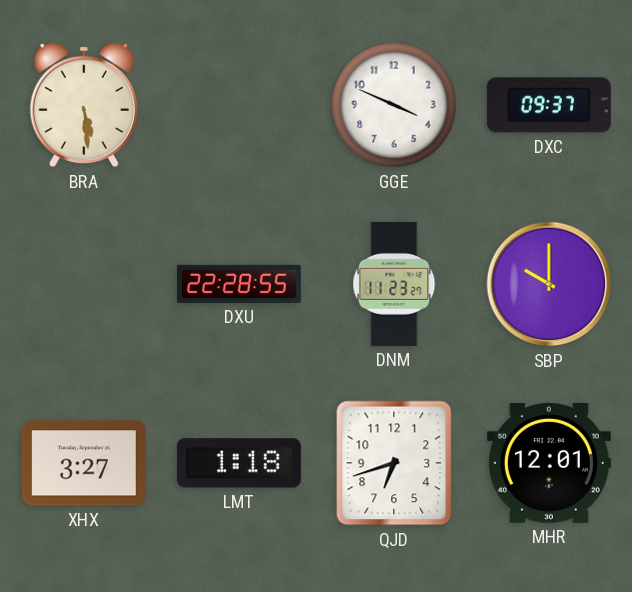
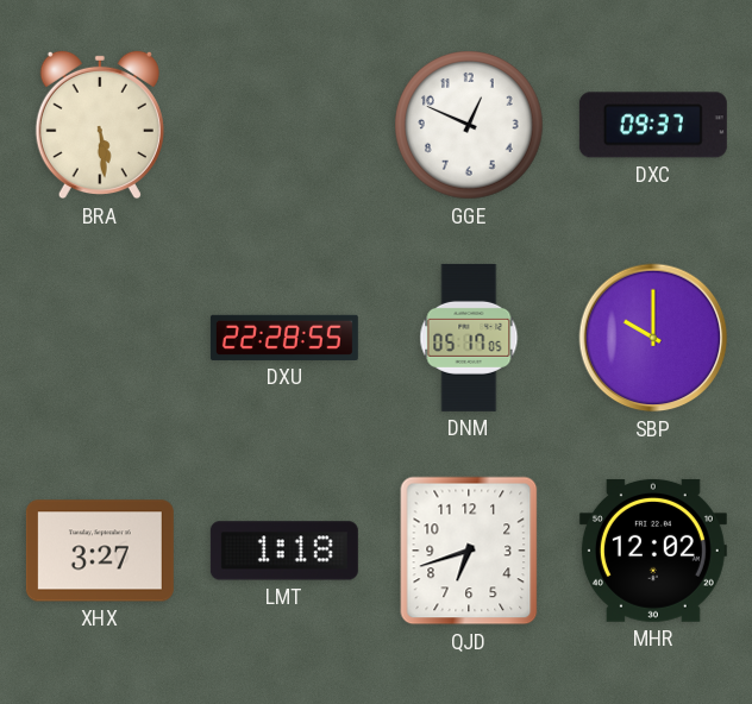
GGE: 3:49 -> 12:49 (469, 125)
DNM: 11:23 -> 05:17 (469, 338)
MHR: 12:01 -> 12:02 (653, 551)
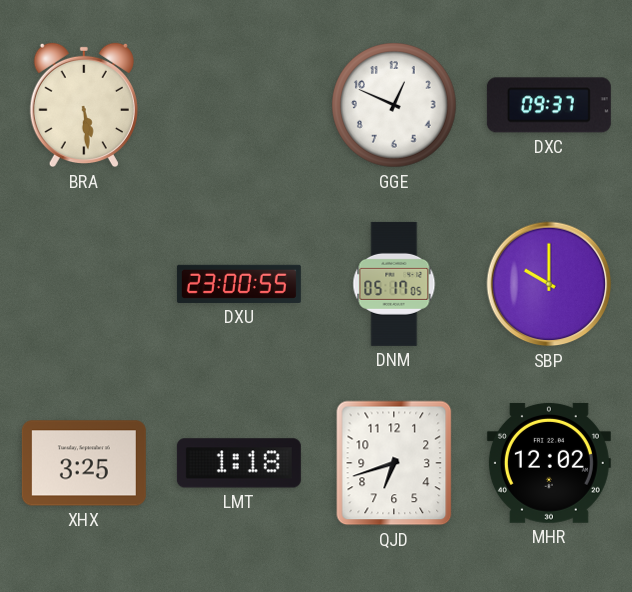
DXU: 22:28 -> 23:00 (239, 284)
XHX: 3:27 -> 3:25 (84, 463)
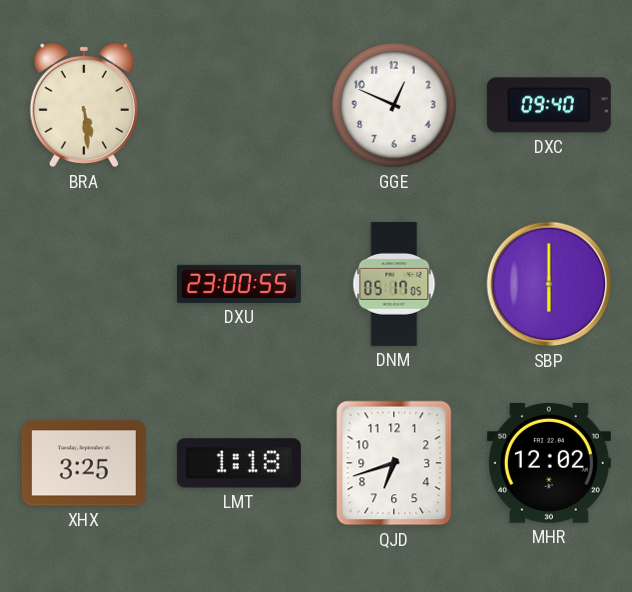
DXC: 09:37 -> 09:40 (549, 105)
SBP: 10:00 -> 6:00 (549, 284)
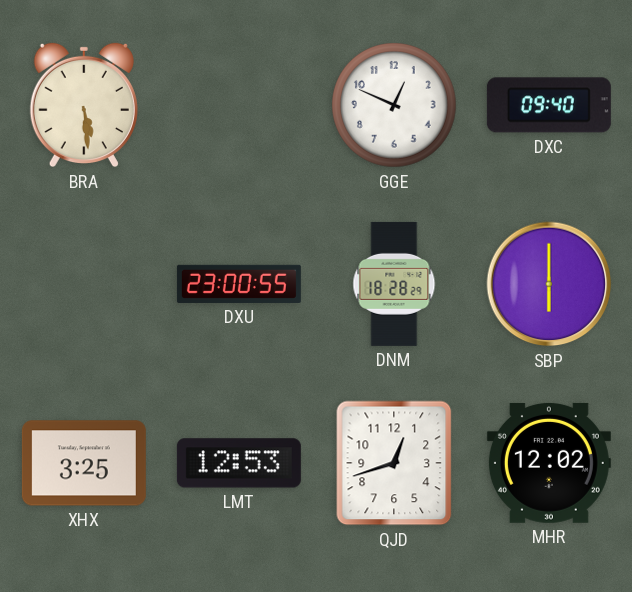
DNM: 05:17 -> 18:28 (394, 284)
LMT: 1:18 -> 12:53 (239, 463)
QJD: 6:42 -> 12:42 (394, 463)
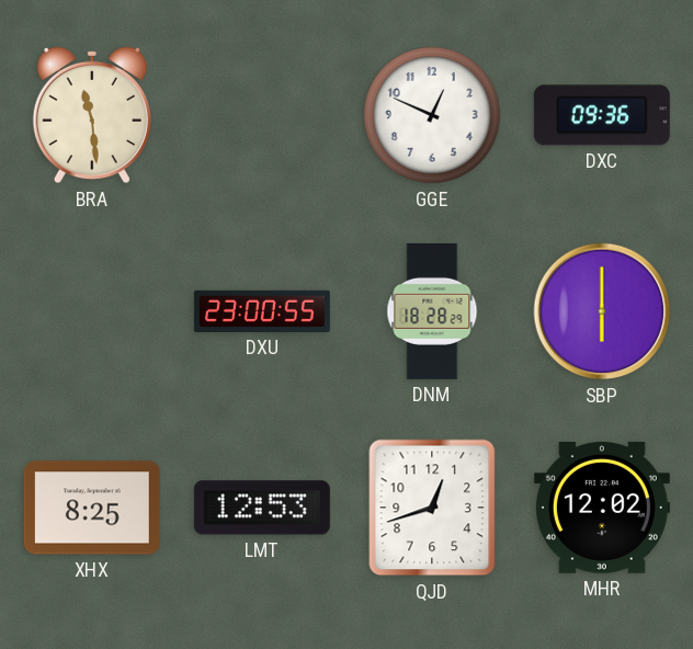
BRA: 5:29 -> 11:29 (92, 115)
DXC: 09:40 -> 09:36 (602, 115)
XHX: 3:25 -> 8:25 (92, 508)
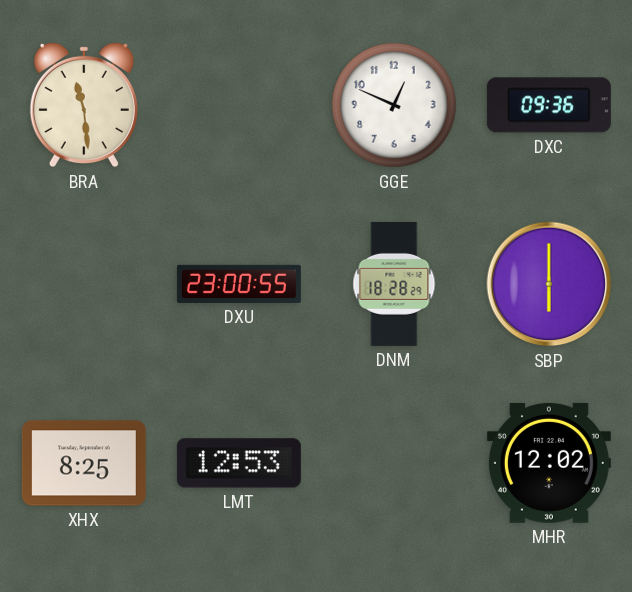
QJD: 12:42 -> none (432, 508)
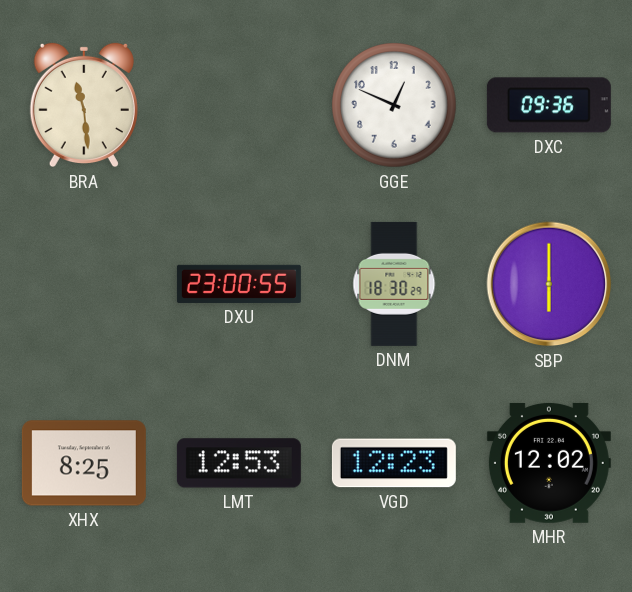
DNM: 18:28 -> 18:30 (394, 284)
VGD: none -> 12:23 (394, 463)
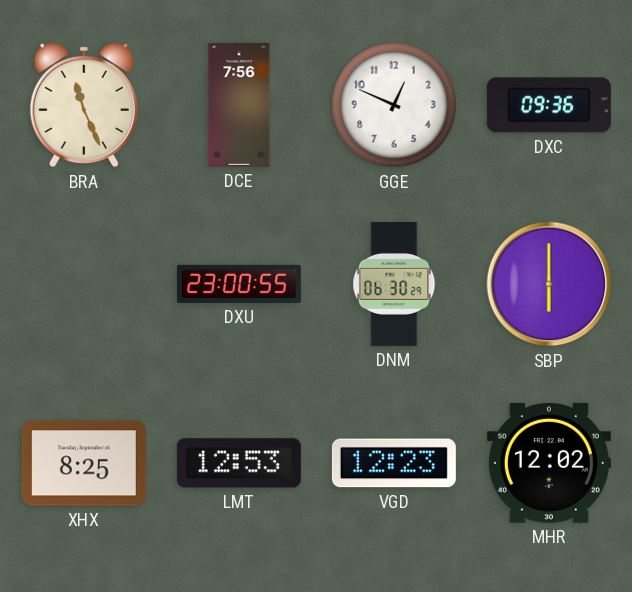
BRA: 11:29 -> 11:26 (84, 105)
DCE: none -> 7:56 (239, 105)
DNM: 18:30 -> 06:30 (394, 284)
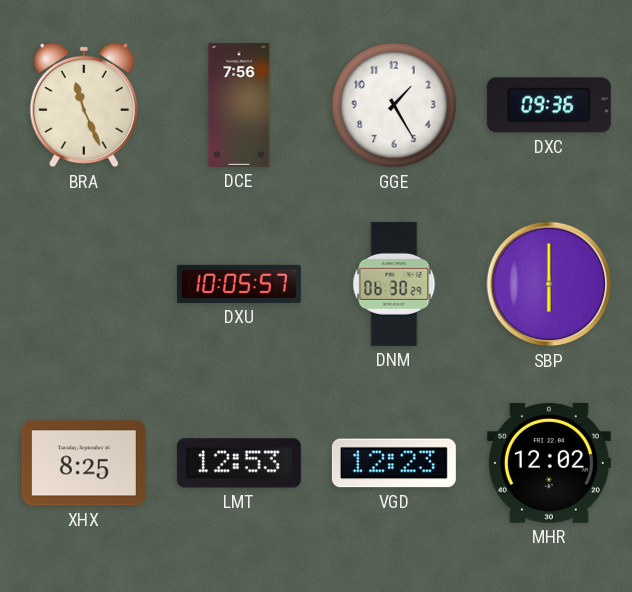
GGE: 12:49 -> 1:25 (394, 105)
DXU: 23:00 -> 10:05 (239, 284)
